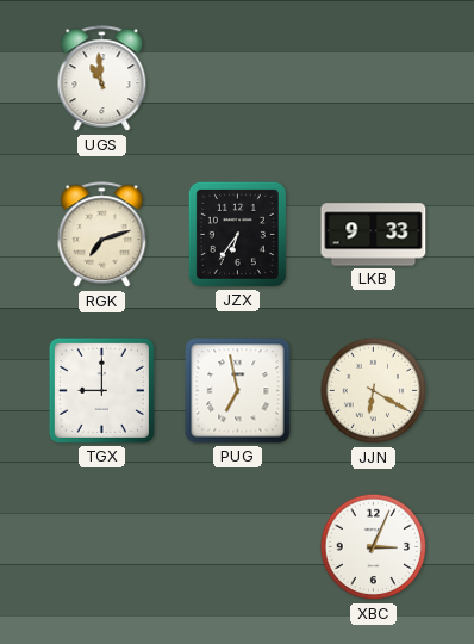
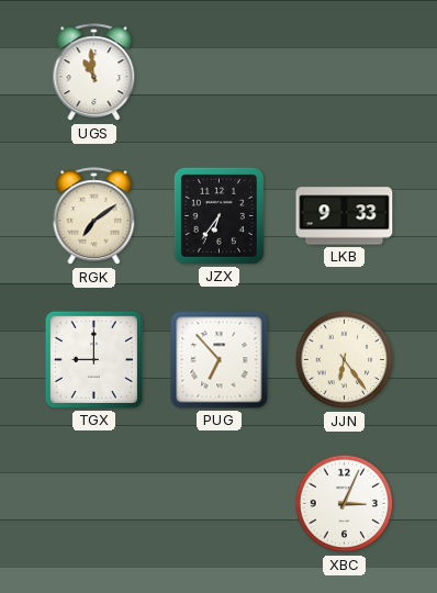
RGK: 7:12 -> 7:09 (94, 216)
PUG: 6:58 -> 6:53 (220, 360)
JJN: 6:20 -> 6:24 (345, 360)
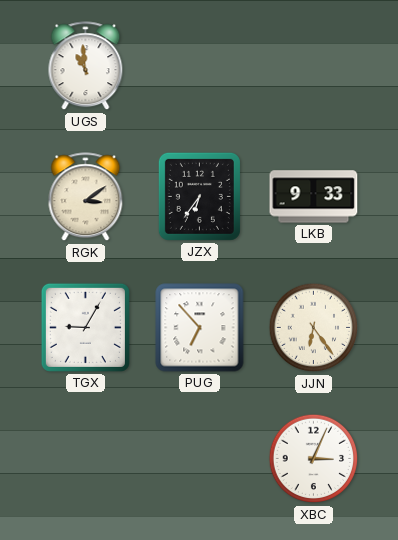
RGK: 7:09 -> 3:09 (86, 197)
TGX: 9:00 -> 9:05 (85, 327)
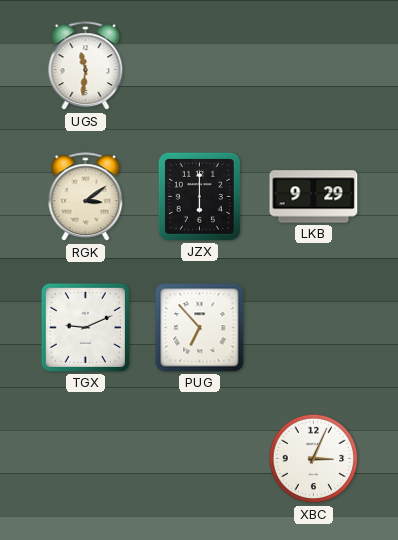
UGS: 10:59 -> 11:31 (86, 66)
JZX: 6:36 -> 6:00 (199, 196)
LKB: 9:33 -> 9:29 (314, 197)
TGX: 9:05 -> 9:11 (85, 327)
JJN: 6:24 -> none (314, 328)
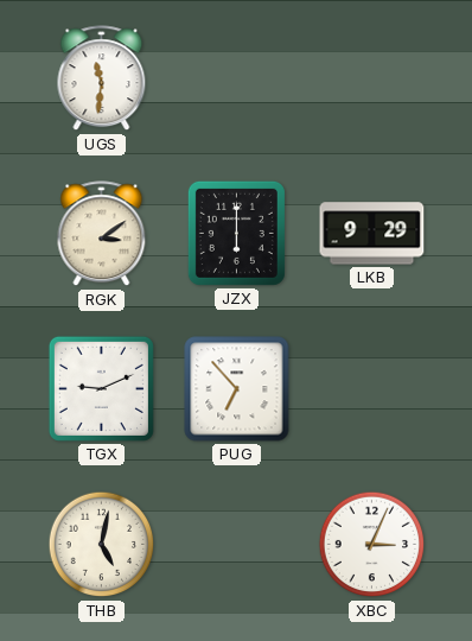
THB: none -> 5:02 (102, 545)
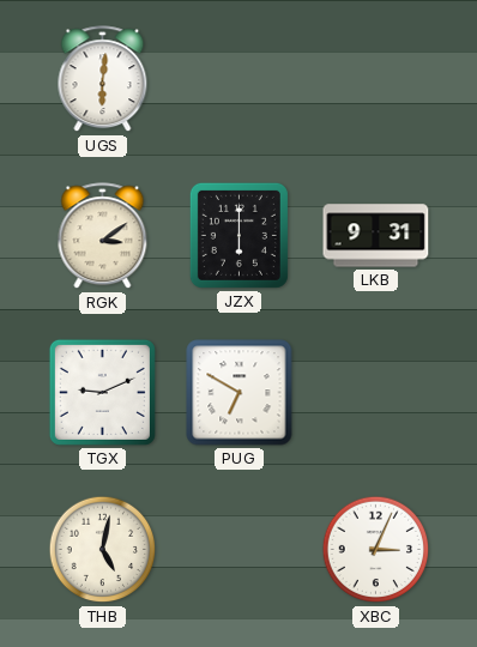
UGS: 11:31 -> 6:01 (103, 79)
LKB: 9:29 -> 9:31 (376, 236)
PUG: 6:53 -> 6:50 (240, 393)
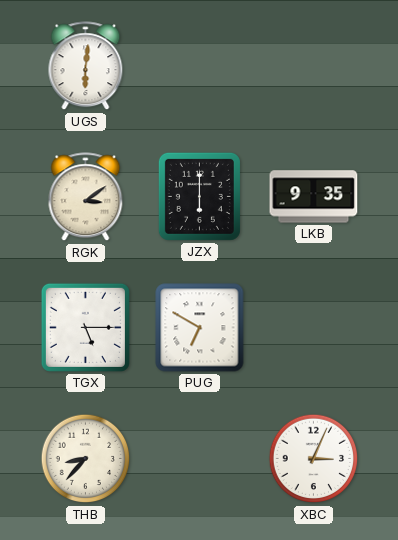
LKB: 9:31 -> 9:35 (314, 197)
TGX: 9:11 -> 5:15 (85, 327)
THB: 5:02 -> 8:37 (86, 459)
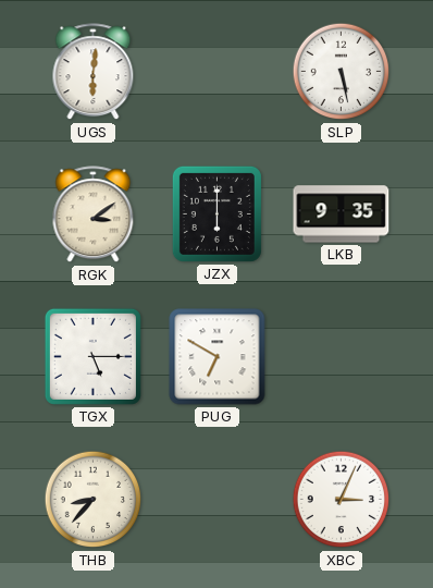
SLP: none -> 5:28 (342, 72)
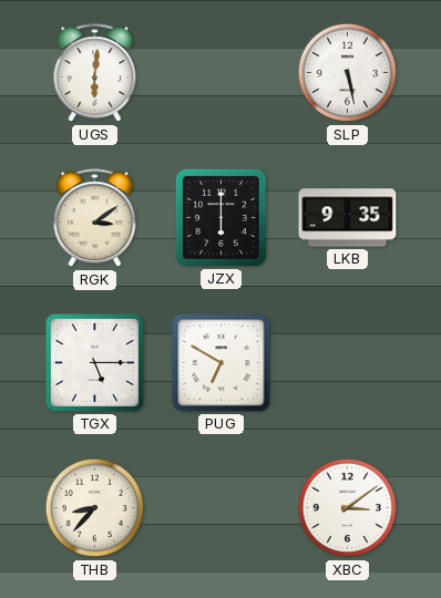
XBC: 3:04 -> 3:09 (348, 508)
